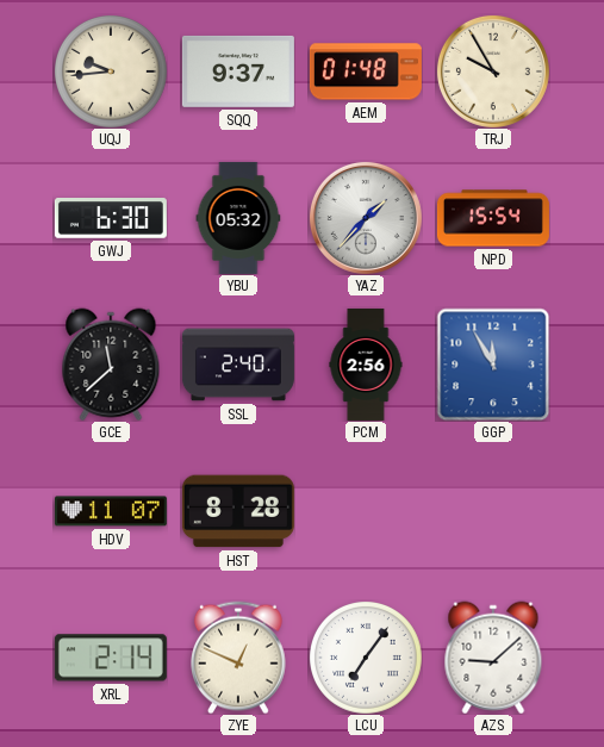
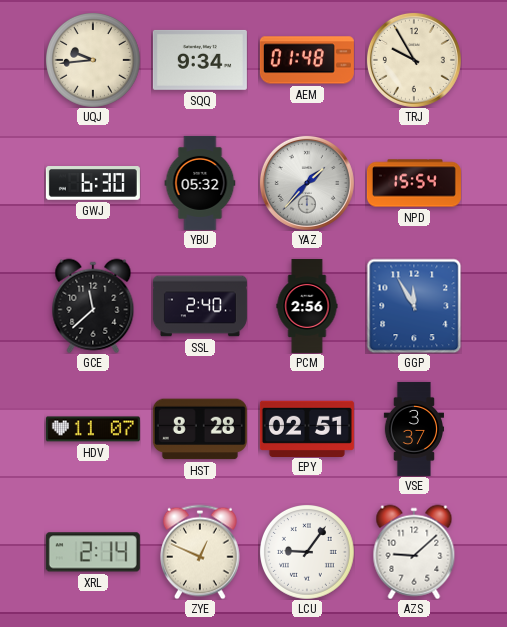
SQQ: 9:37 -> 9:34 (200, 60)
EPY: none -> 02:51 (307, 428)
VSE: none -> 3:37 (414, 429)
LCU: 7:06 -> 9:06 (307, 552)
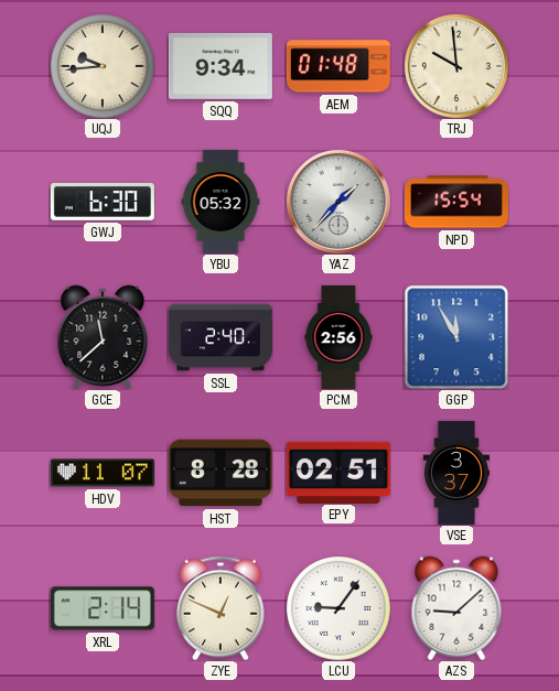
TRJ: 9:55 -> 9:59 (456, 66)
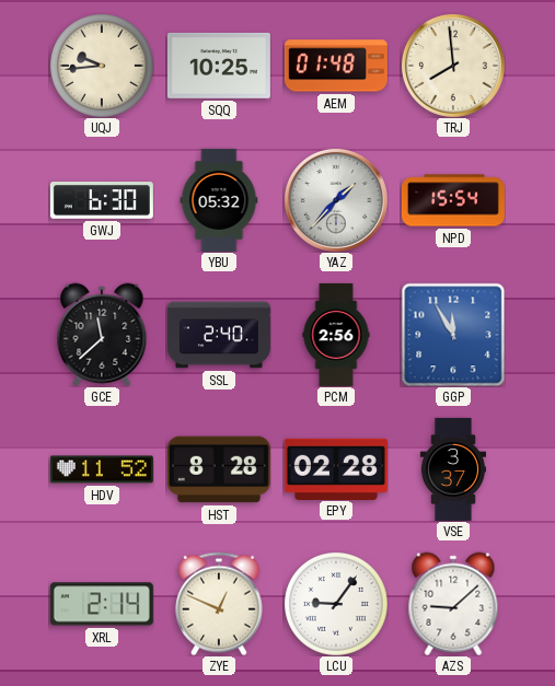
SQQ: 9:34 -> 10:25 (219, 66)
TRJ: 9:59 -> 7:59 (453, 66)
HDV: 11:07 -> 11:52 (102, 469)
EPY: 02:51 -> 02:28 (336, 468)
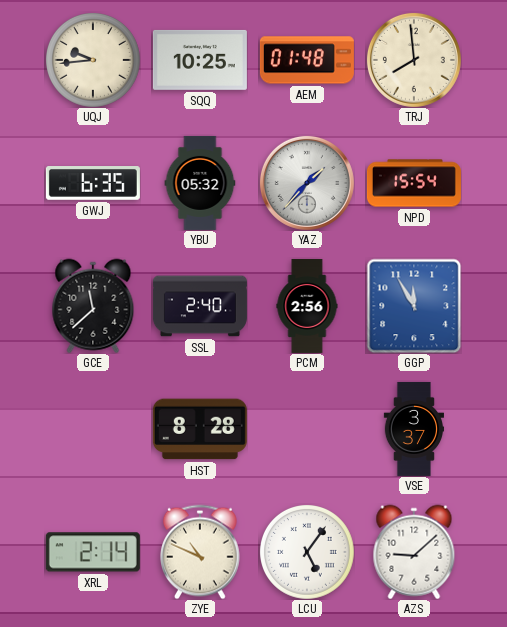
GWJ: 6:30 -> 6:35 (93, 184)
HDV: 11:52 -> none (102, 469)
EPY: 02:28 -> none (336, 468)
ZYE: 12:49 -> 10:49 (201, 552)
LCU: 9:06 -> 5:06 (307, 552)
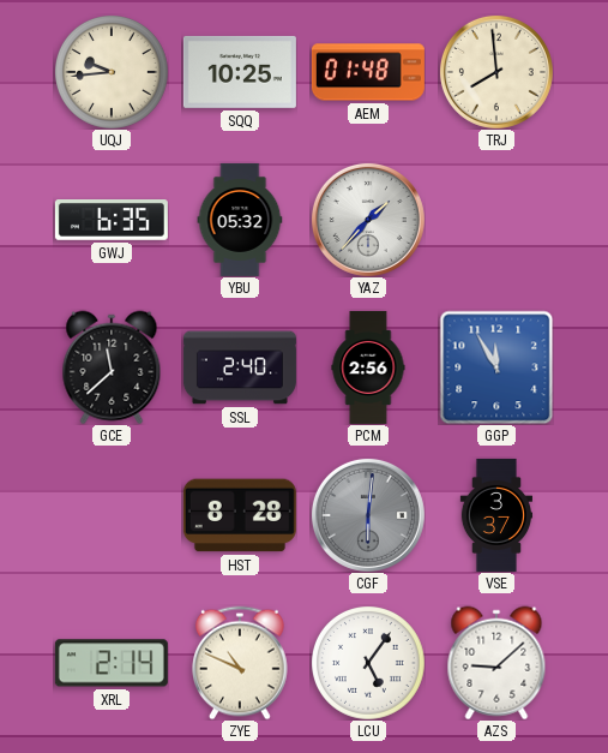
NPD: 15:54 -> none (414, 183)
CGF: none -> 6:01 (368, 515)
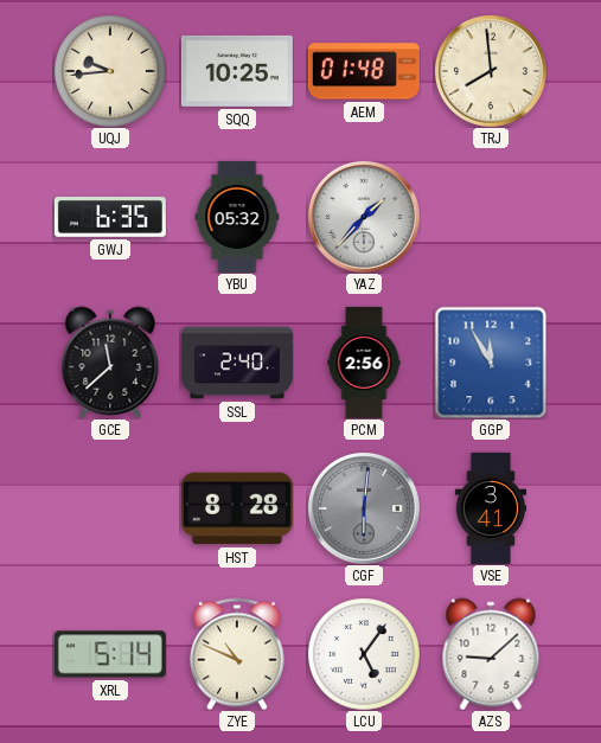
VSE: 3:37 -> 3:41 (491, 508)
XRL: 2:14 -> 5:14 (110, 654)
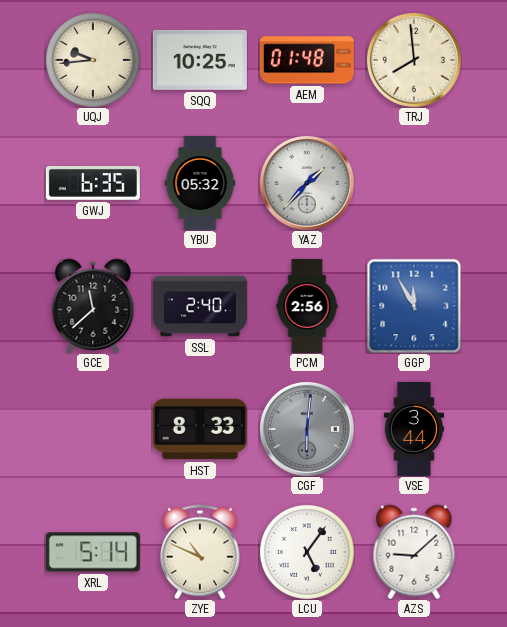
HST: 8:28 -> 8:33 (200, 429)
VSE: 3:41 -> 3:44 (414, 429)
